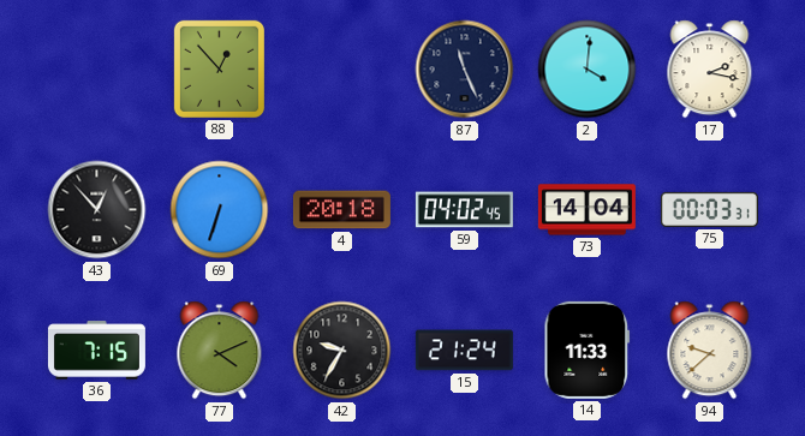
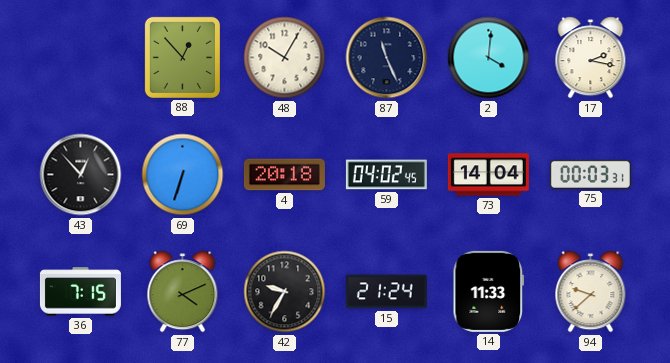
48: none -> 10:05 (285, 58)
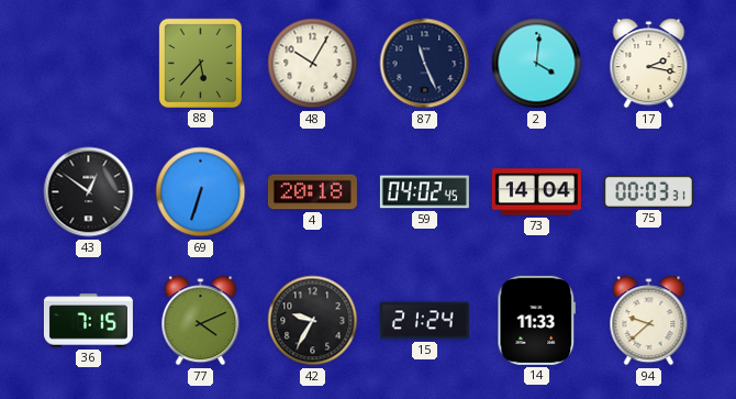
88: 12:53 -> 5:37 (200, 63)
43: 12:53 -> 12:51 (89, 192)
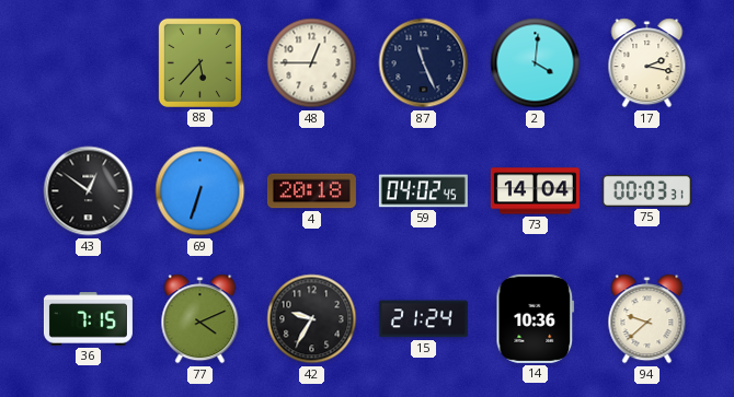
48: 10:05 -> 12:45 (312, 63)
14: 11:33 -> 10:36 (536, 318)
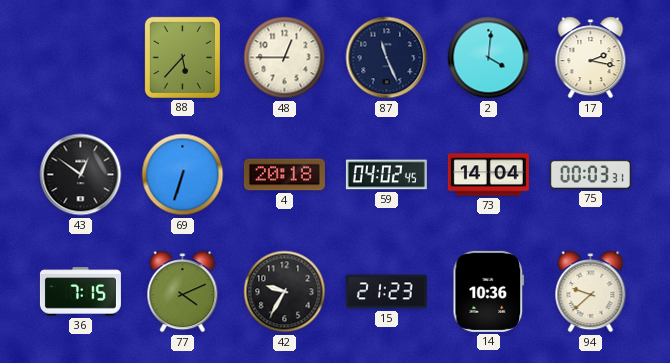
15: 21:24 -> 21:23 (386, 292)
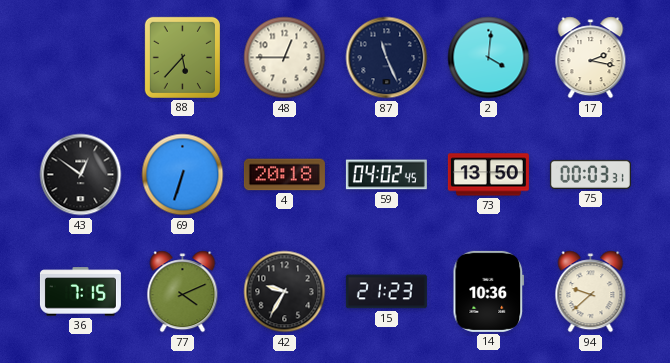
73: 14:04 -> 13:50 (488, 175)
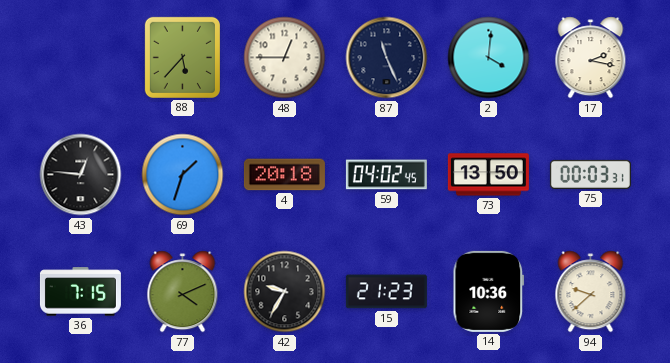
43: 12:51 -> 12:46 (81, 175)
69: 6:33 -> 1:33 (183, 175)
